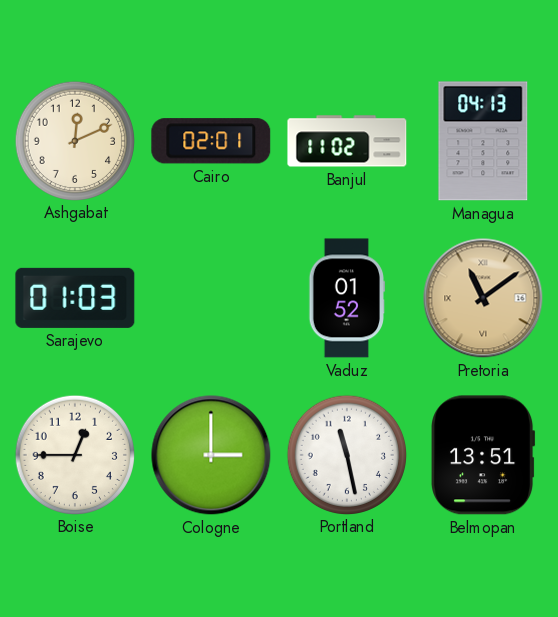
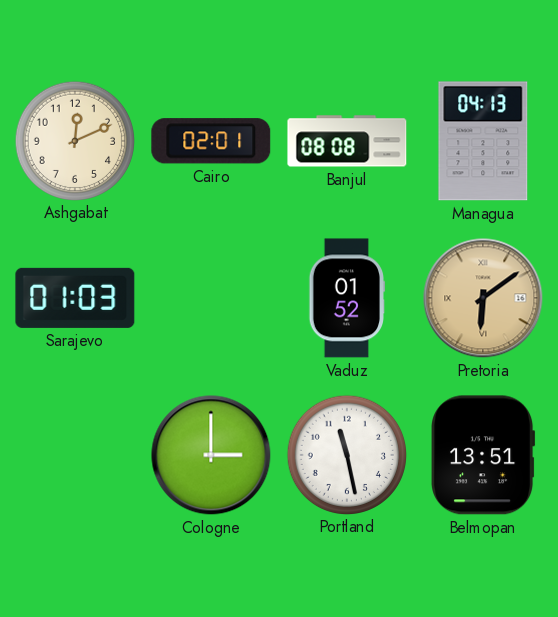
Banjul: 11:02 -> 08:08 (347, 141)
Pretoria: 11:09 -> 6:09 (483, 298)
Boise: 12:45 -> none (74, 454)
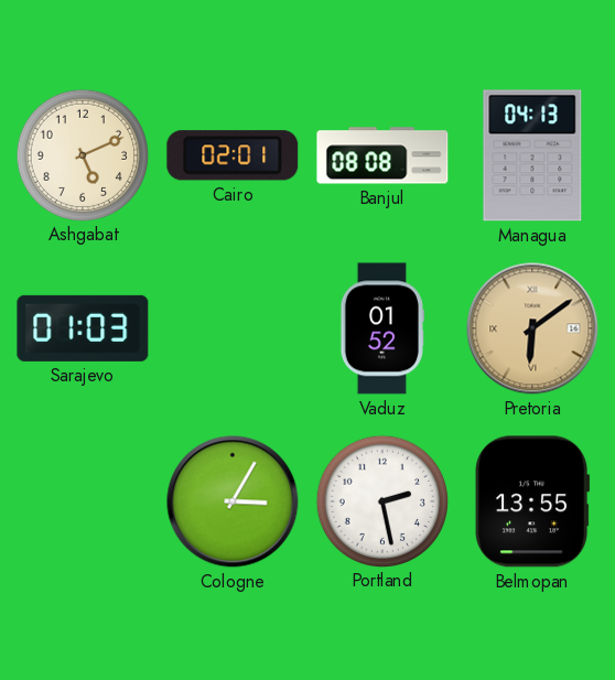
Ashgabat: 12:11 -> 5:11 (82, 154)
Cologne: 3:00 -> 3:05 (233, 501)
Portland: 11:28 -> 2:28 (381, 500)
Belmopan: 13:51 -> 13:55 (532, 501)
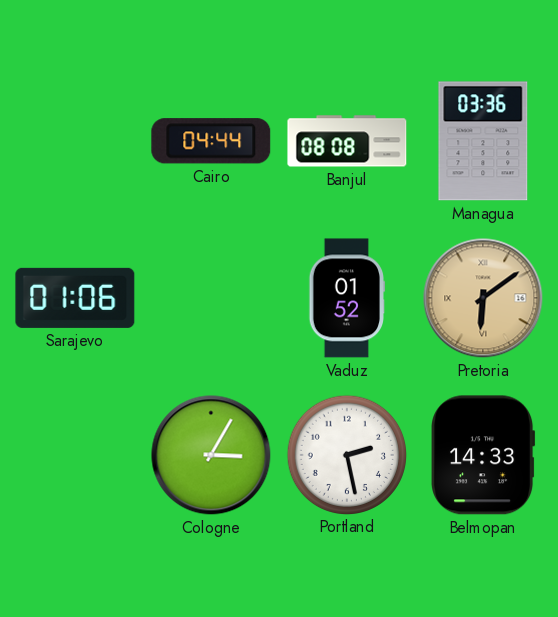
Ashgabat: 5:11 -> none (82, 154)
Cairo: 02:01 -> 04:44 (211, 141)
Managua: 04:13 -> 03:36 (483, 141)
Sarajevo: 01:03 -> 01:06 (75, 298)
Belmopan: 13:55 -> 14:33 (483, 455)
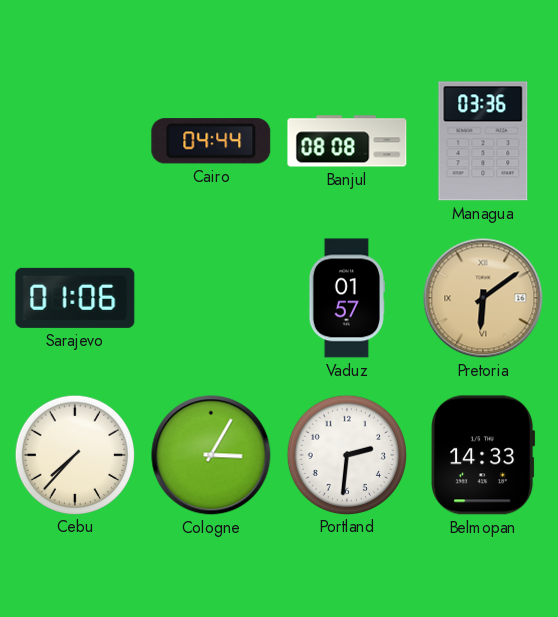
Vaduz: 01:52 -> 01:57 (346, 298)
Cebu: none -> 7:37 (74, 454)
Portland: 2:28 -> 2:31 (346, 454)
